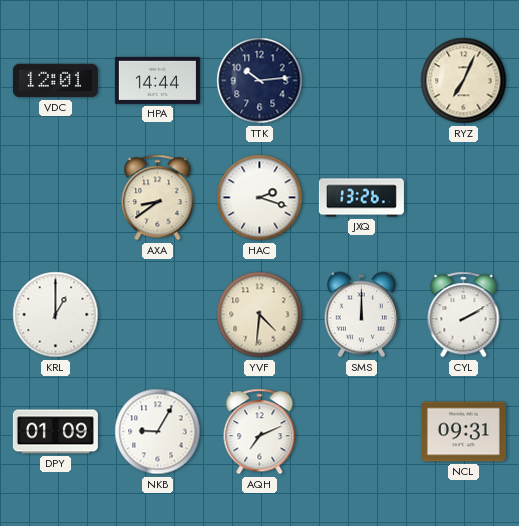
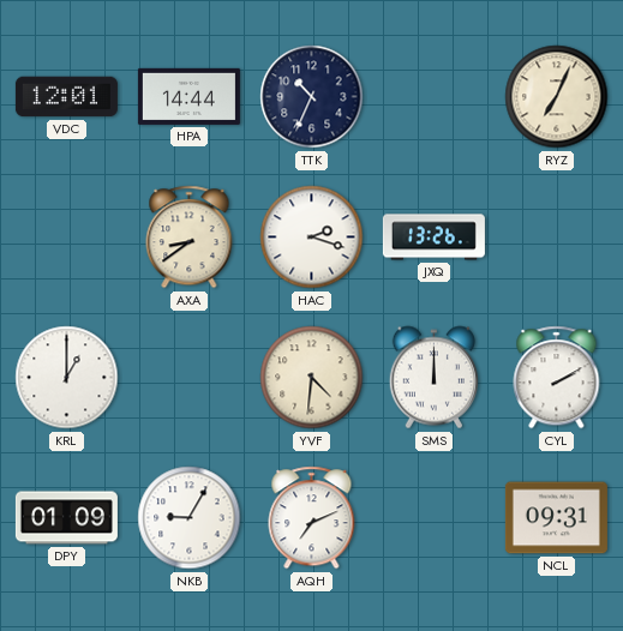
TTK: 10:14 -> 10:34 (312, 97)
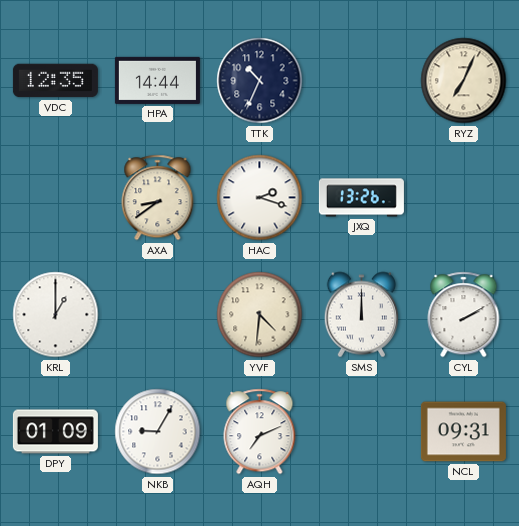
VDC: 12:01 -> 12:35 (55, 81)
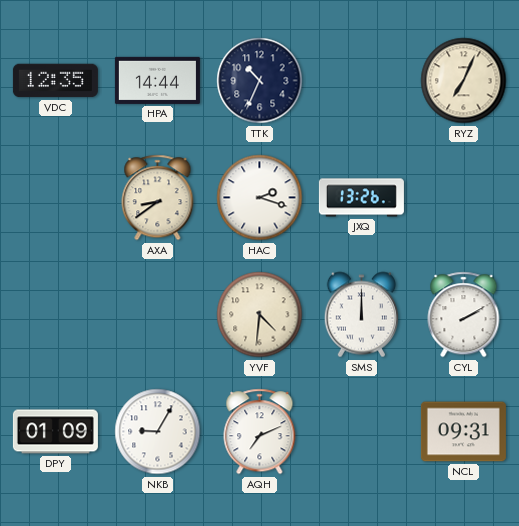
KRL: 1:00 -> none (56, 315)
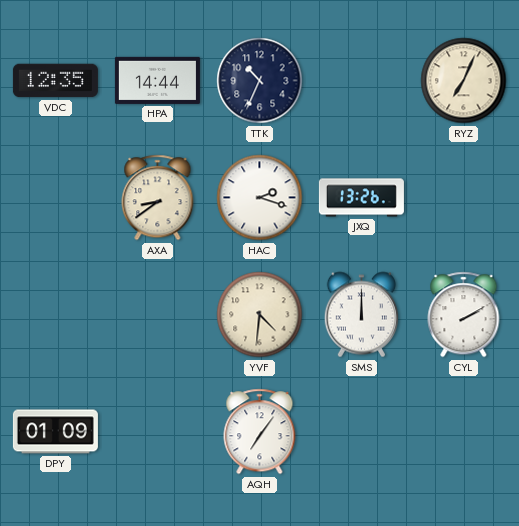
NKB: 9:05 -> none (158, 432)
AQH: 7:11 -> 7:06 (260, 432)
NCL: 09:31 -> none (463, 432)
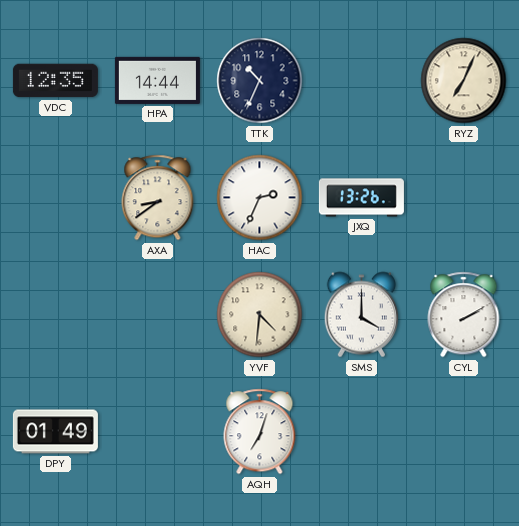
HAC: 2:18 -> 2:34 (260, 198)
SMS: 12:00 -> 4:00 (361, 315)
DPY: 01:09 -> 01:49 (55, 432)
AQH: 7:06 -> 7:03 (260, 432)
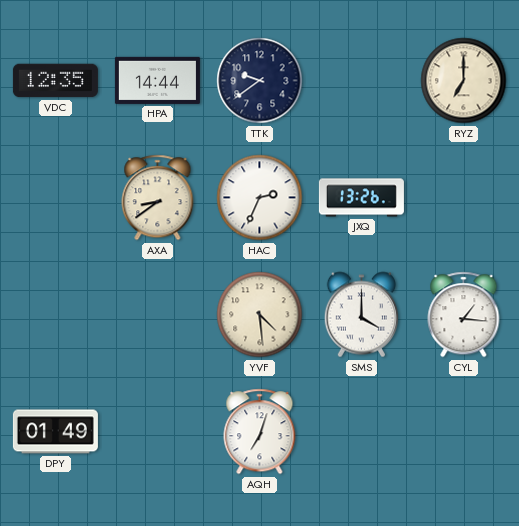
TTK: 10:34 -> 9:39 (260, 81)
RYZ: 7:04 -> 7:00 (464, 81)
YVF: 4:31 -> 4:29 (260, 315)
CYL: 2:10 -> 1:16 (464, 315)
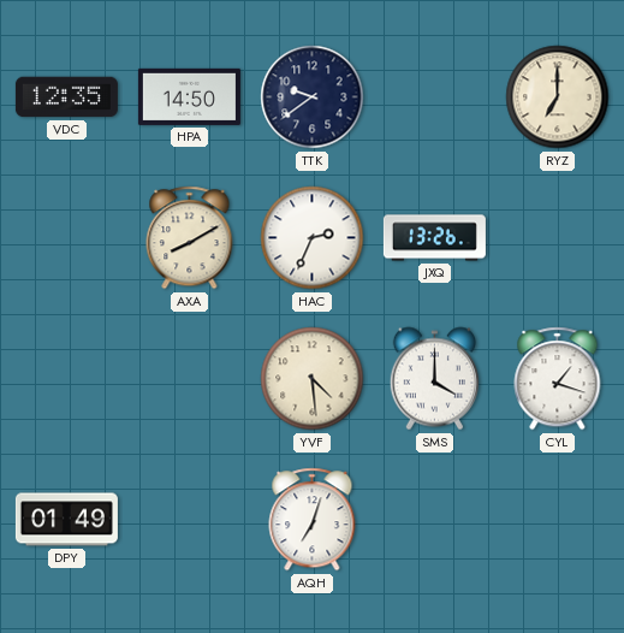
HPA: 14:44 -> 14:50 (189, 96)
AXA: 8:39 -> 8:10 (190, 238)
CYL: 1:16 -> 1:18 (558, 379)
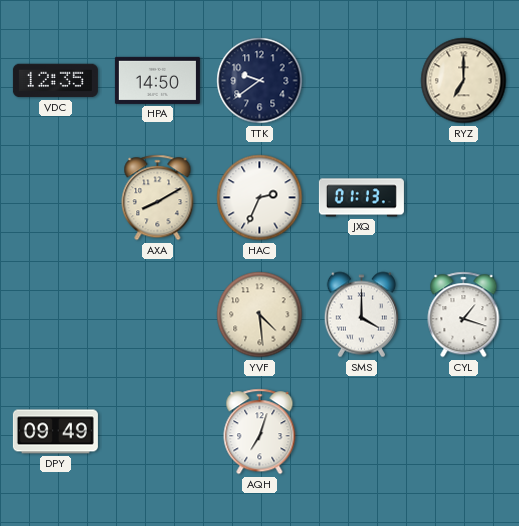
JXQ: 13:26 -> 01:13 (361, 198)
DPY: 01:49 -> 09:49 (55, 432)
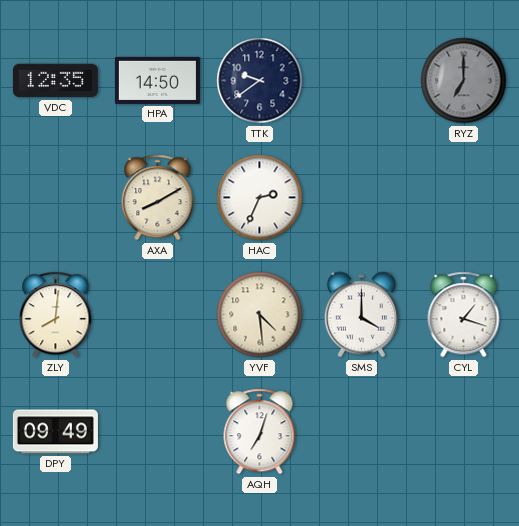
RYZ dial: cream -> grey (464, 81)
JXQ: 01:13 -> none (361, 198)
ZLY: none -> 8:01 (56, 315)
